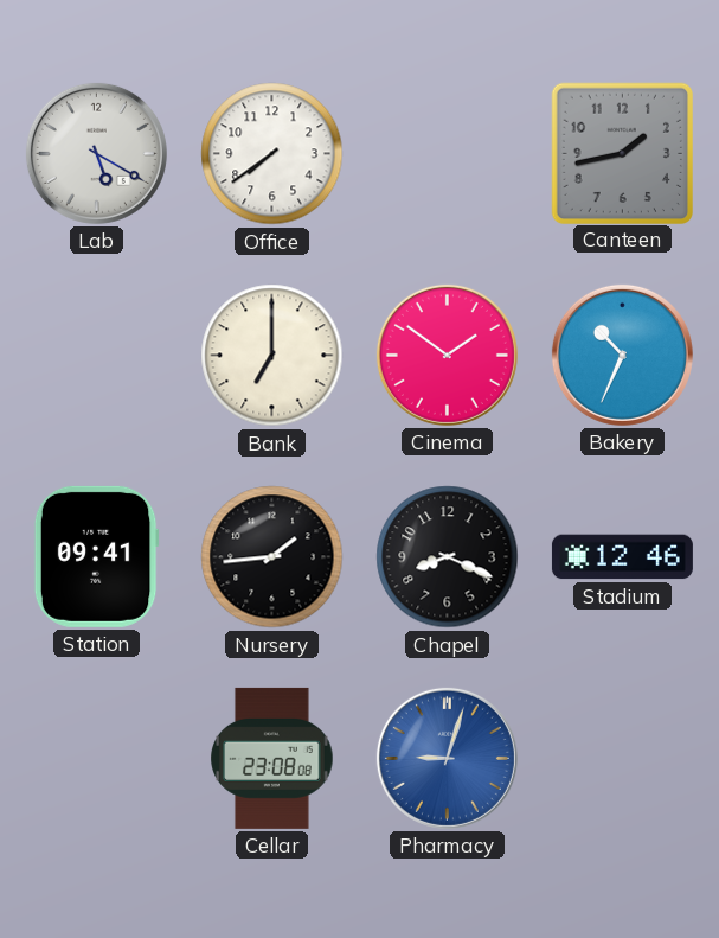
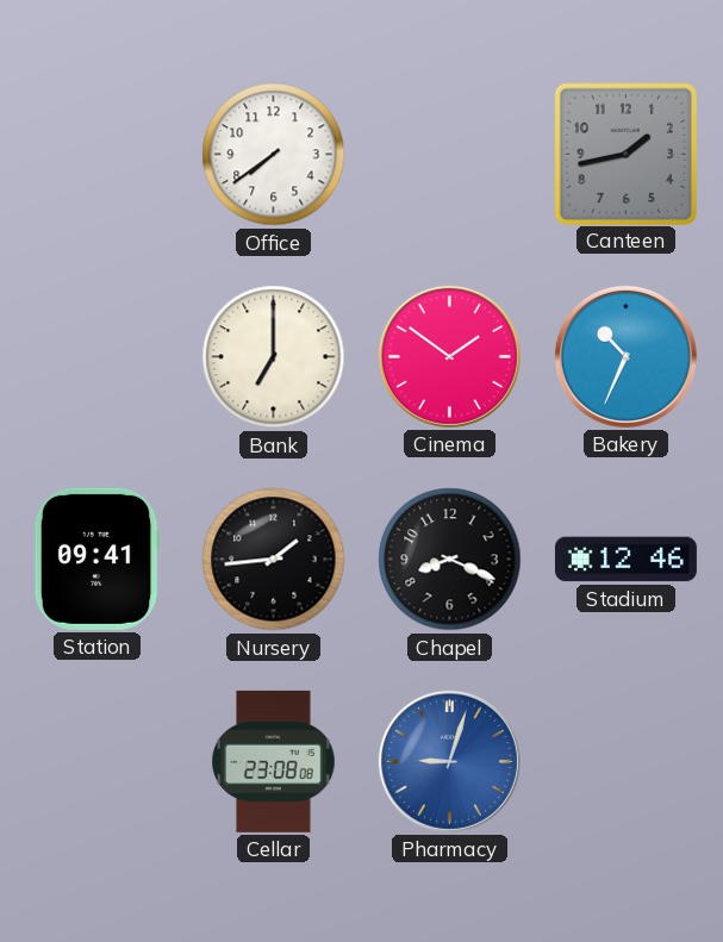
Lab: 5:20 -> none (96, 153)
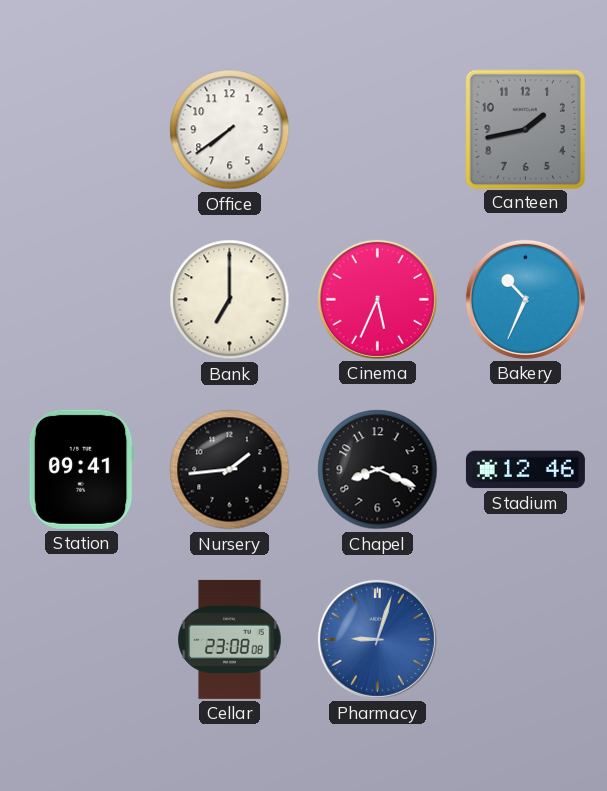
Cinema: 1:51 -> 5:34 (377, 299)
